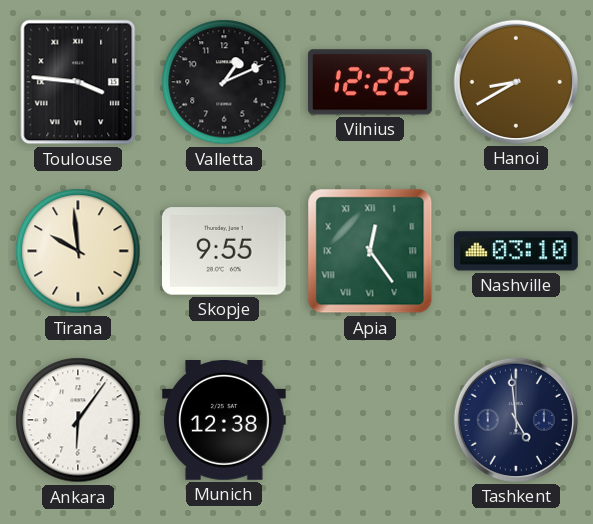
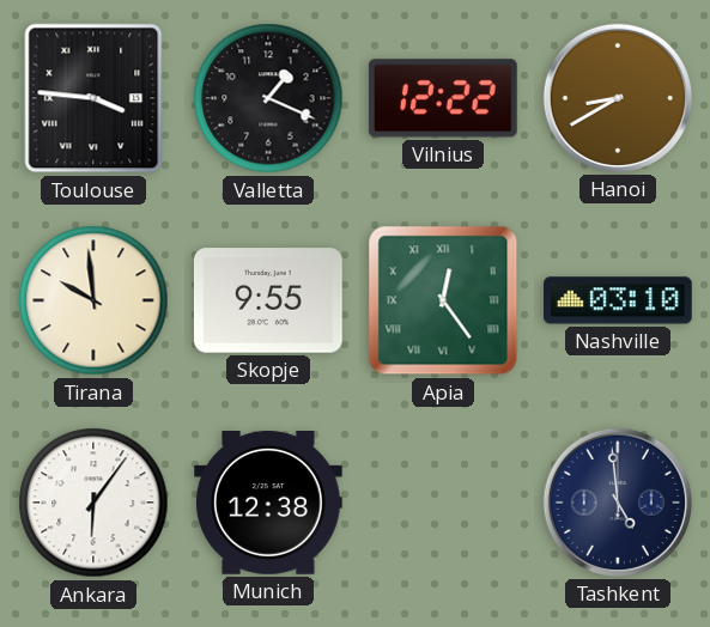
Valletta: 1:11 -> 1:19 (268, 98)
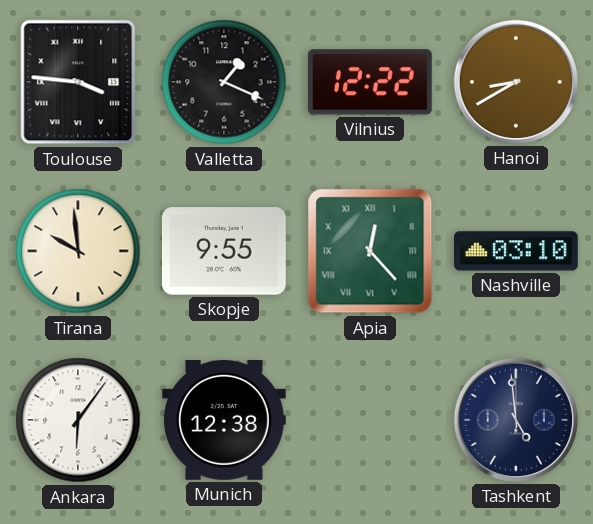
Apia: 12:24 -> 12:23 (370, 251)
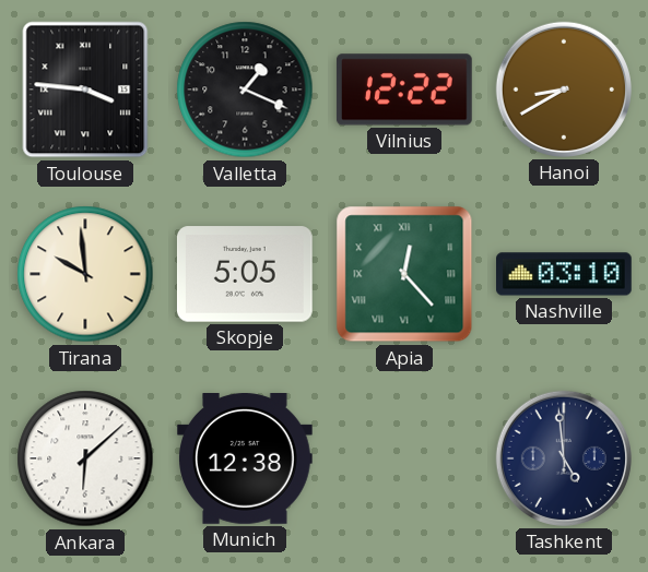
Skopje: 9:55 -> 5:05 (245, 274)
Ankara: 6:06 -> 6:08 (85, 458)
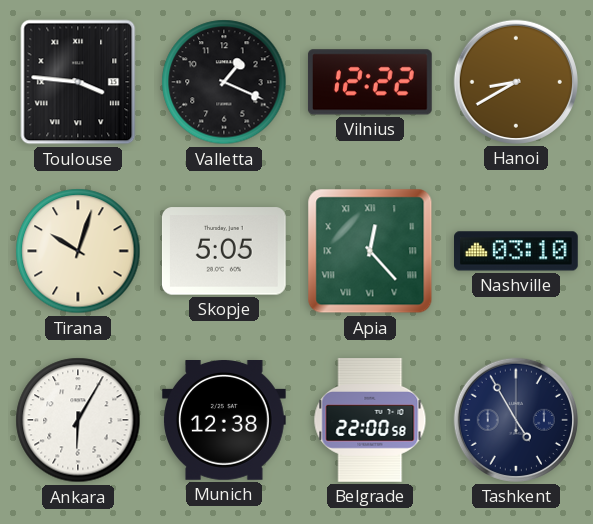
Tirana: 9:59 -> 10:03 (78, 251)
Ankara: 6:08 -> 6:05 (78, 420)
Belgrade: none -> 22:00 (370, 421)
Tashkent: 4:59 -> 4:55 (516, 420)
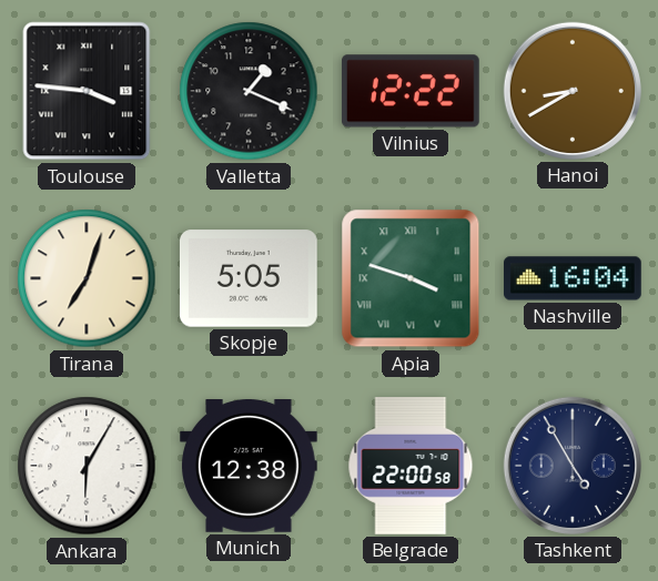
Tirana: 10:03 -> 7:03 (87, 278)
Apia: 12:23 -> 3:48 (411, 278)
Nashville: 03:10 -> 16:04 (574, 278)
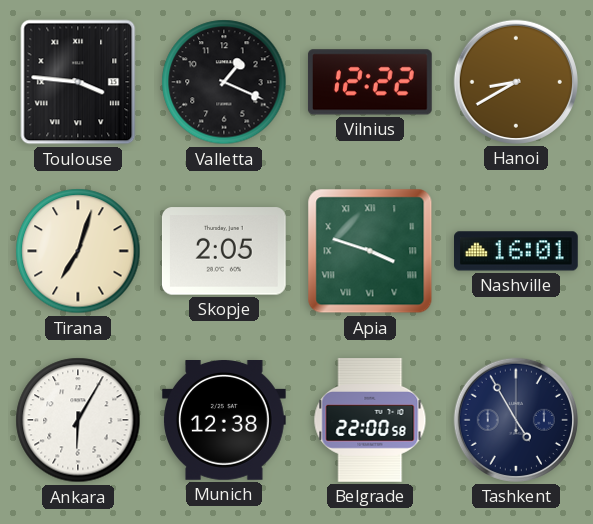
Skopje: 5:05 -> 2:05 (224, 251)
Nashville: 16:04 -> 16:01 (517, 251)
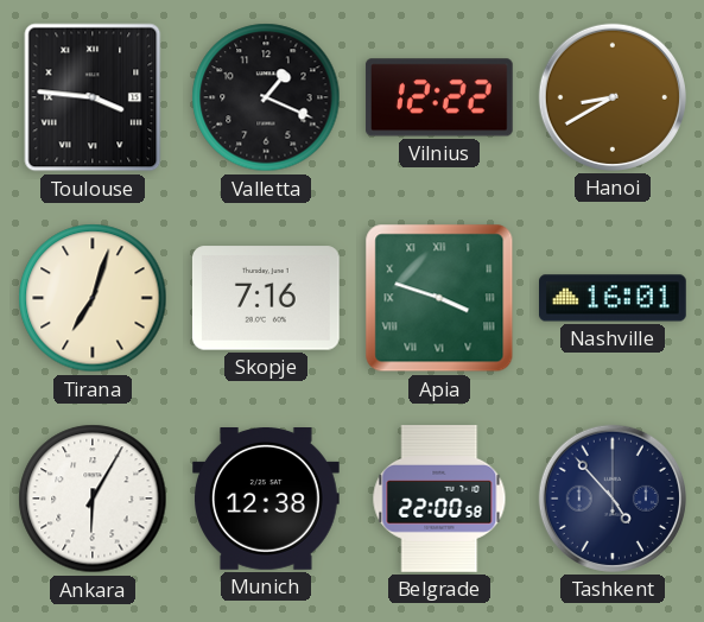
Skopje: 2:05 -> 7:16 (266, 298)
Tashkent: 4:55 -> 4:53 (613, 499)
